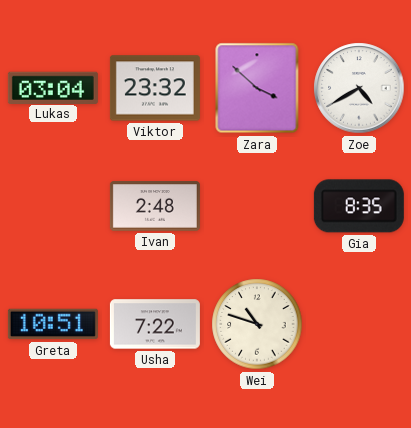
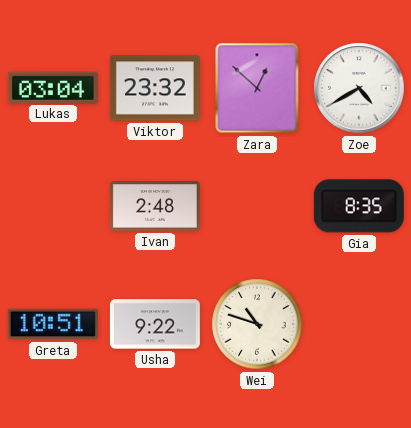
Zara: 3:52 -> 12:52 (257, 88)
Usha: 7:22 -> 9:22 (155, 324)
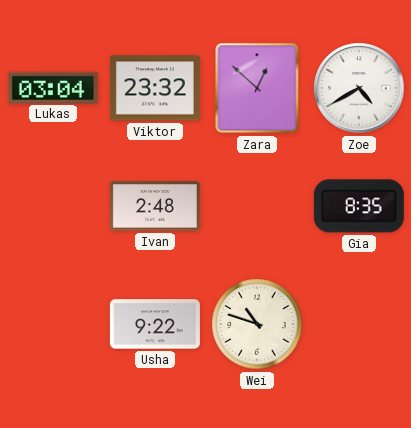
Greta: 10:51 -> none (53, 324)
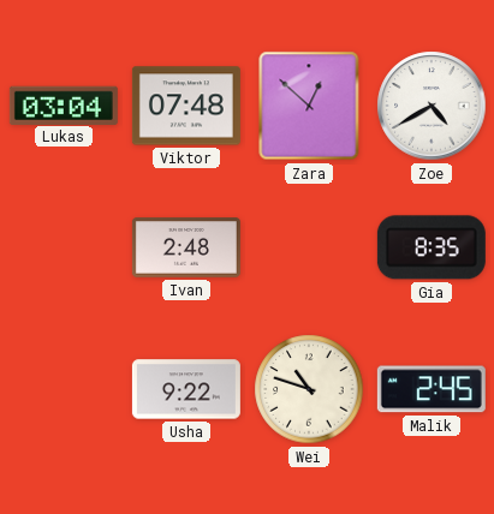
Viktor: 23:32 -> 07:48 (186, 106)
Malik: none -> 2:45 (431, 389)
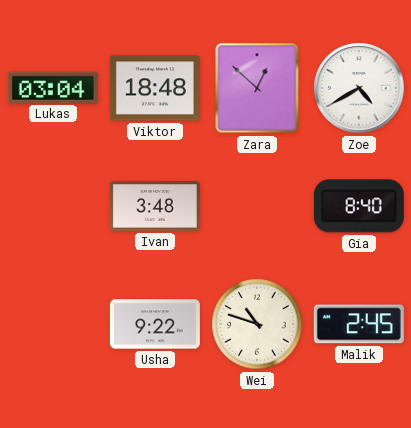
Viktor: 07:48 -> 18:48 (155, 88)
Ivan: 2:48 -> 3:48 (155, 206)
Gia: 8:35 -> 8:40 (359, 206)
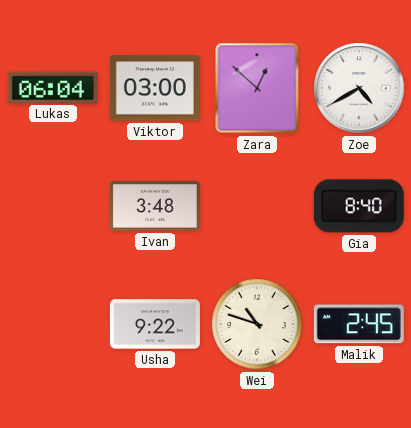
Lukas: 03:04 -> 06:04 (53, 87)
Viktor: 18:48 -> 03:00 (155, 88)
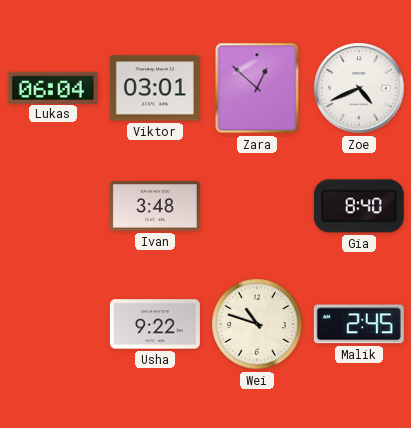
Viktor: 03:00 -> 03:01 (155, 88)
Zoe: 4:40 -> 4:41 (359, 88)
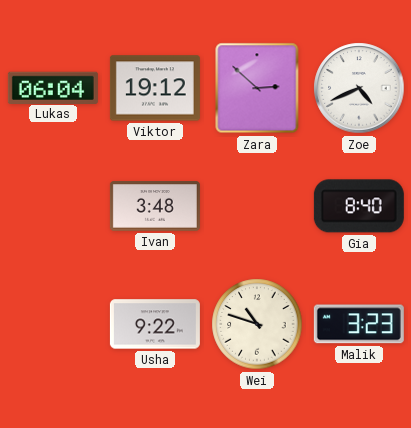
Viktor: 03:01 -> 19:12 (155, 88)
Zara: 12:52 -> 2:52 (257, 88)
Malik: 2:45 -> 3:23 (359, 324)
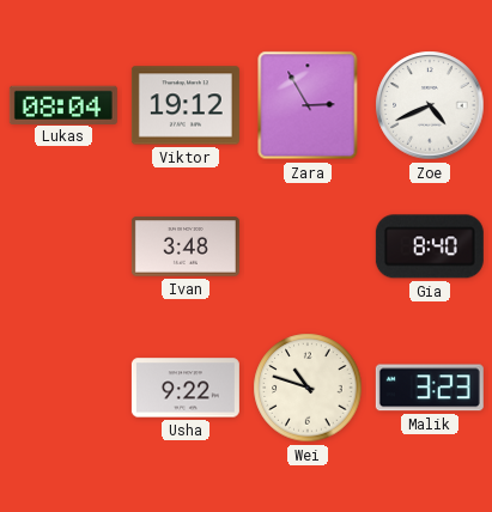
Lukas: 06:04 -> 08:04 (63, 104)
Zara: 2:52 -> 2:55 (308, 105)
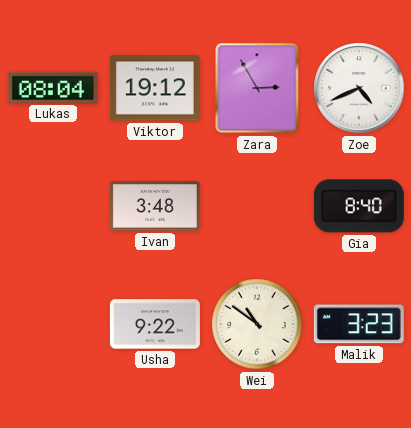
Wei: 10:48 -> 10:51 (257, 324)
